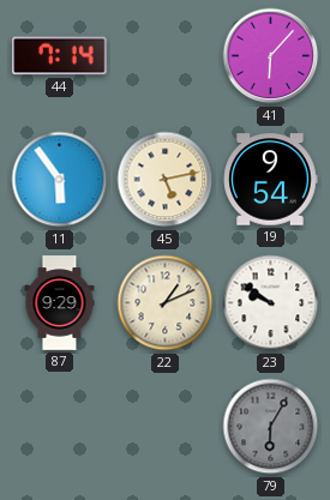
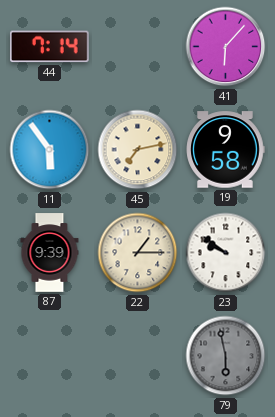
45: 5:13 -> 7:13 (138, 150)
19: 9:54 -> 9:58 (225, 150)
87: 9:29 -> 9:39 (50, 253)
22: 1:11 -> 1:15 (138, 253)
79: 6:05 -> 5:58 (226, 356)
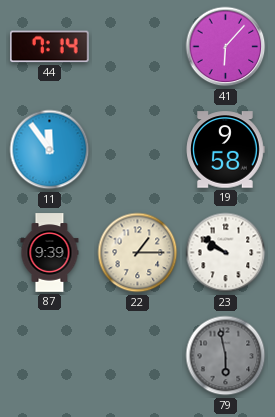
11: 5:54 -> 11:54 (50, 150)
45: 7:13 -> none (138, 150)
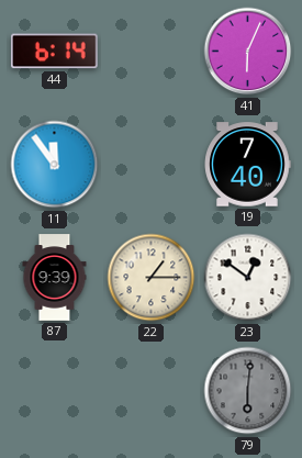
44: 7:14 -> 6:14 (54, 52)
41: 6:07 -> 6:04 (248, 52)
19: 9:58 -> 7:40 (247, 165)
23: 9:51 -> 12:51 (248, 278)
79: 5:58 -> 6:01 (248, 391)
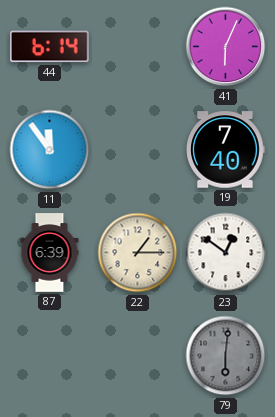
87: 9:39 -> 6:39 (50, 253)
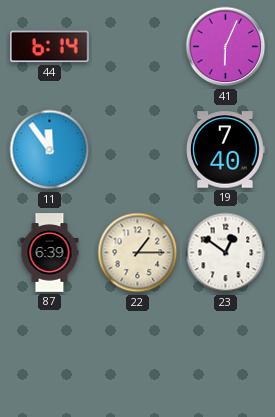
79: 6:01 -> none (226, 356)
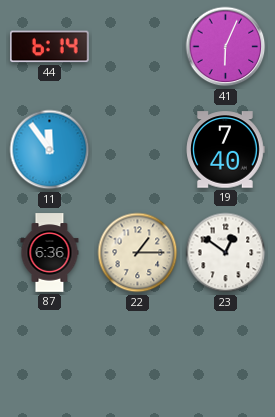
87: 6:39 -> 6:36 (50, 253)
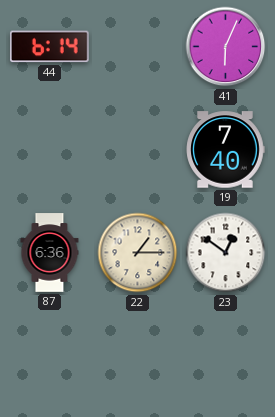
11: 11:54 -> none (50, 150)
